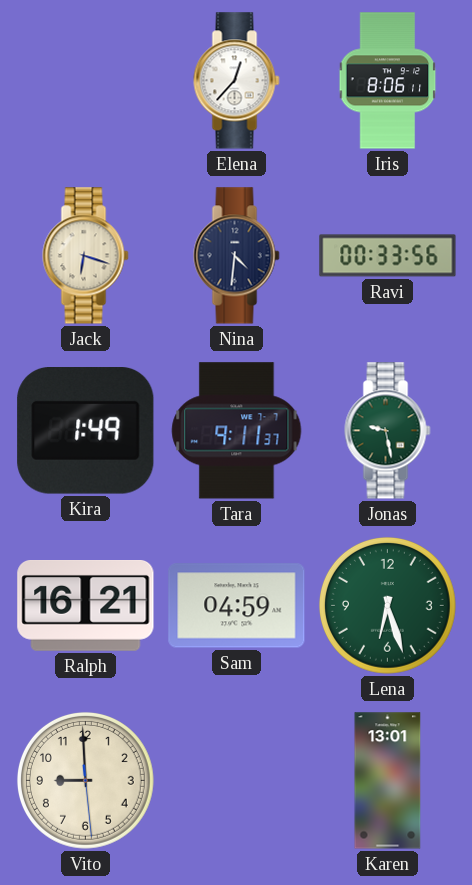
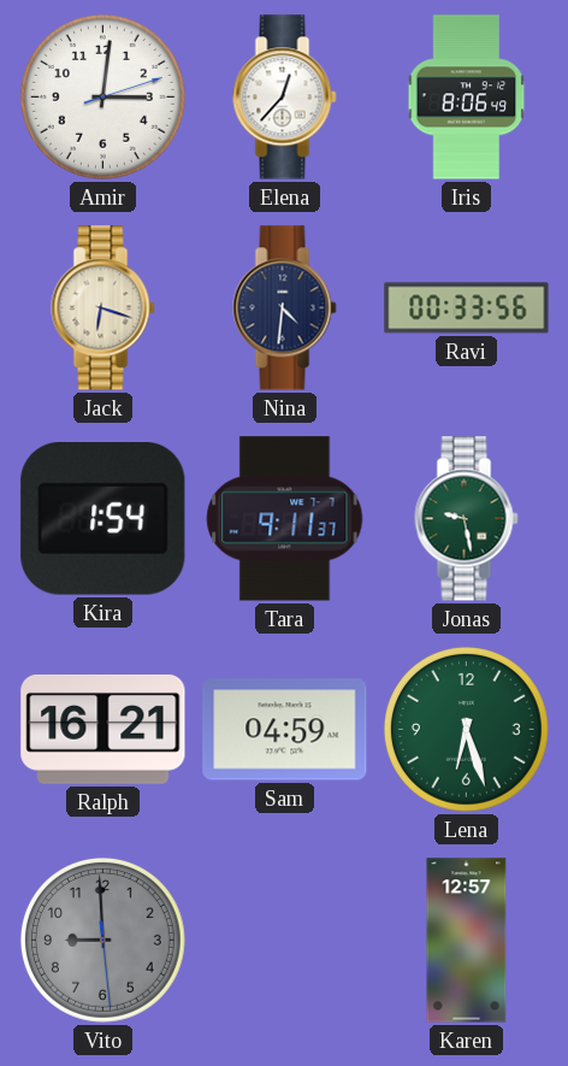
Amir: none -> 3:01 (102, 96)
Iris: 8:06:11 -> 8:06:49 (467, 98)
Kira: 1:49 -> 1:54 (103, 519)
Vito dial: cream -> grey (102, 940)
Karen: 13:01 -> 12:57 (467, 941)
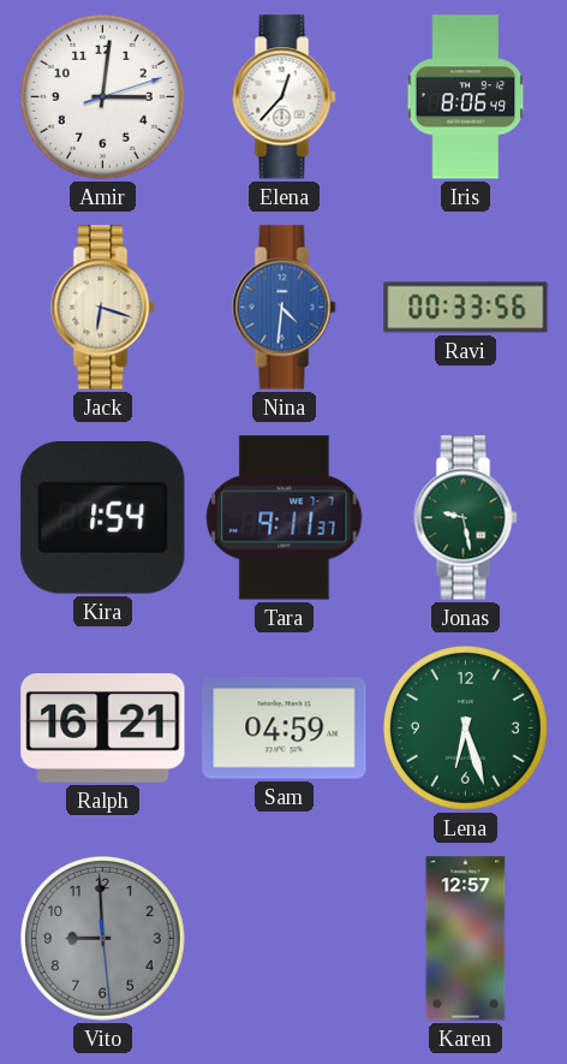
Nina dial: navy -> blue (285, 308)
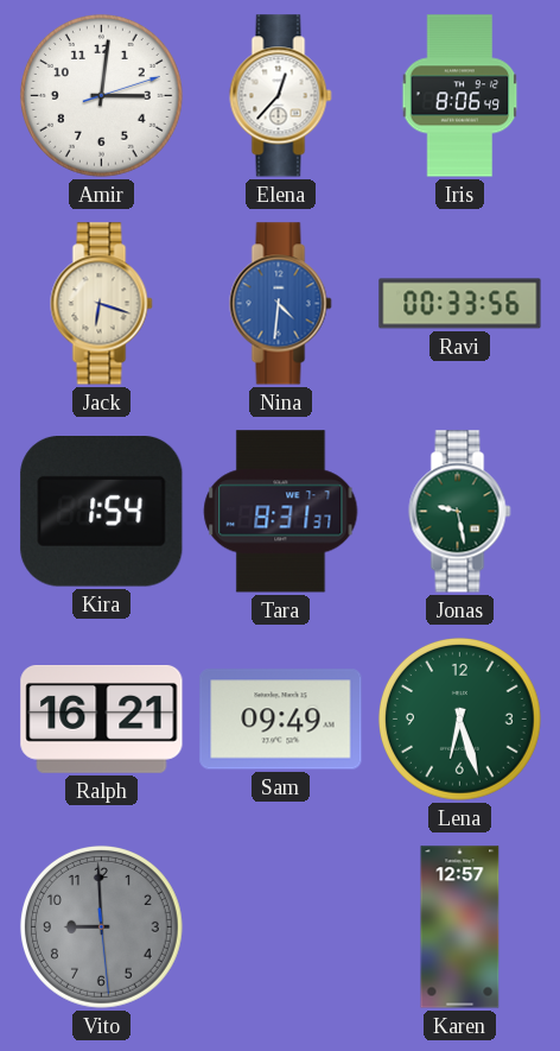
Tara: 9:11 -> 8:31 (281, 512)
Sam: 04:59 -> 09:49 (281, 720)
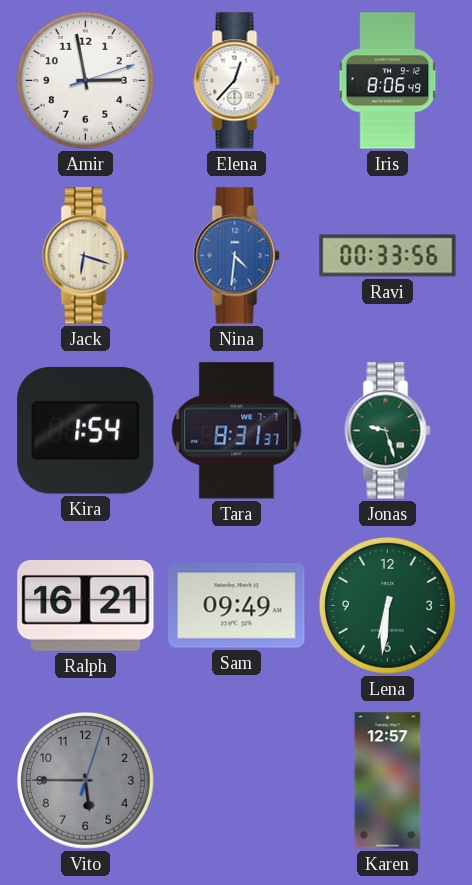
Amir: 3:01 -> 2:58 (85, 80)
Jonas: 9:28 -> 9:27 (388, 431)
Lena: 6:27 -> 6:31 (387, 605)
Vito: 8:59 -> 5:45 (85, 780)
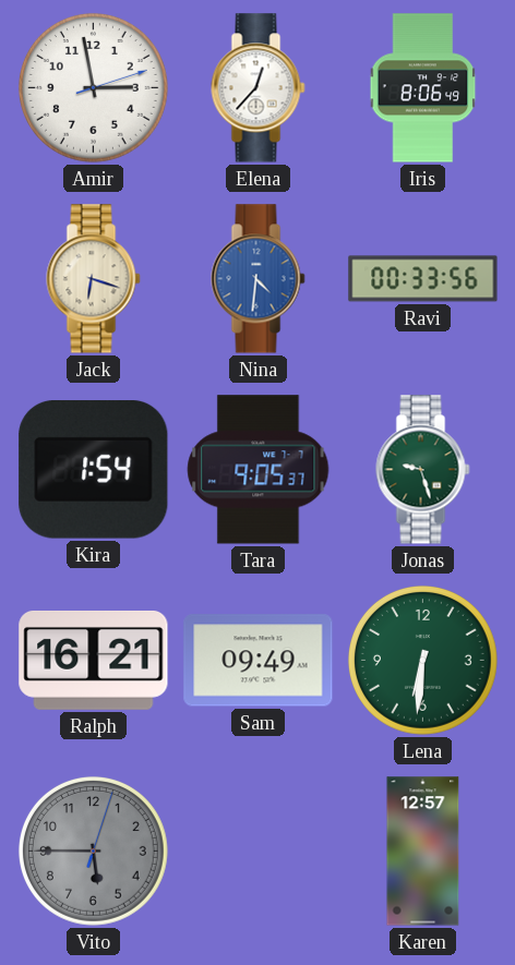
Tara: 8:31 -> 9:05 (259, 470)
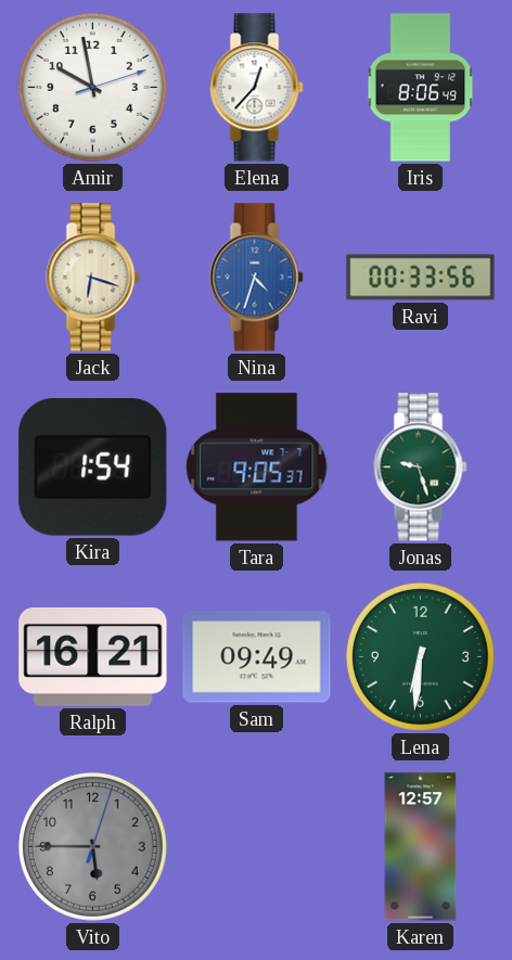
Amir: 2:58 -> 9:58 (92, 87)
Nina: 4:31 -> 4:33 (257, 278)
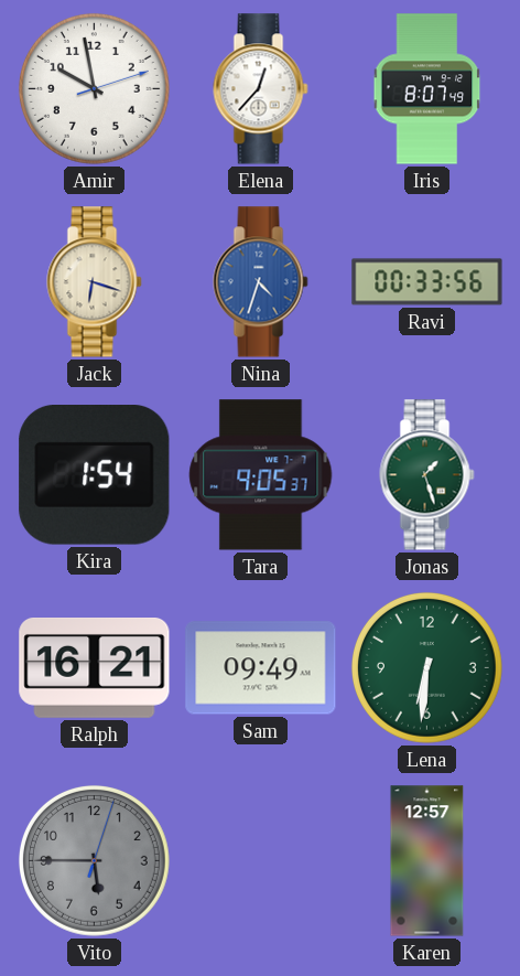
Iris: 8:06 -> 8:07 (427, 89)
Jonas: 9:27 -> 1:27 (427, 475)
